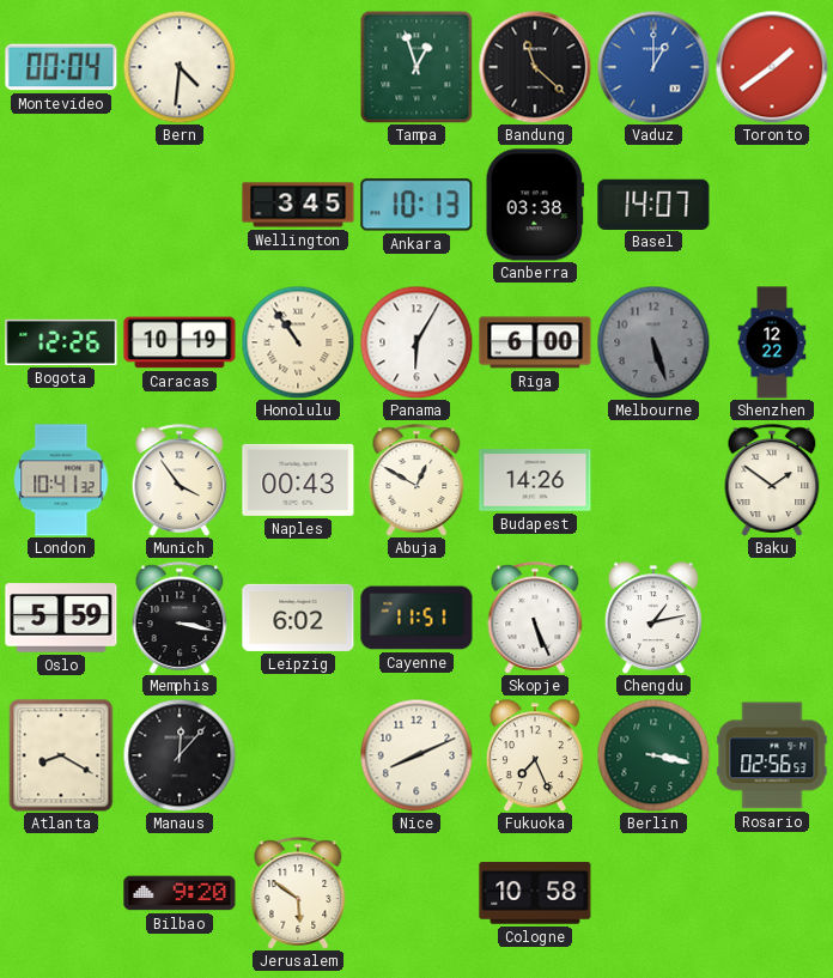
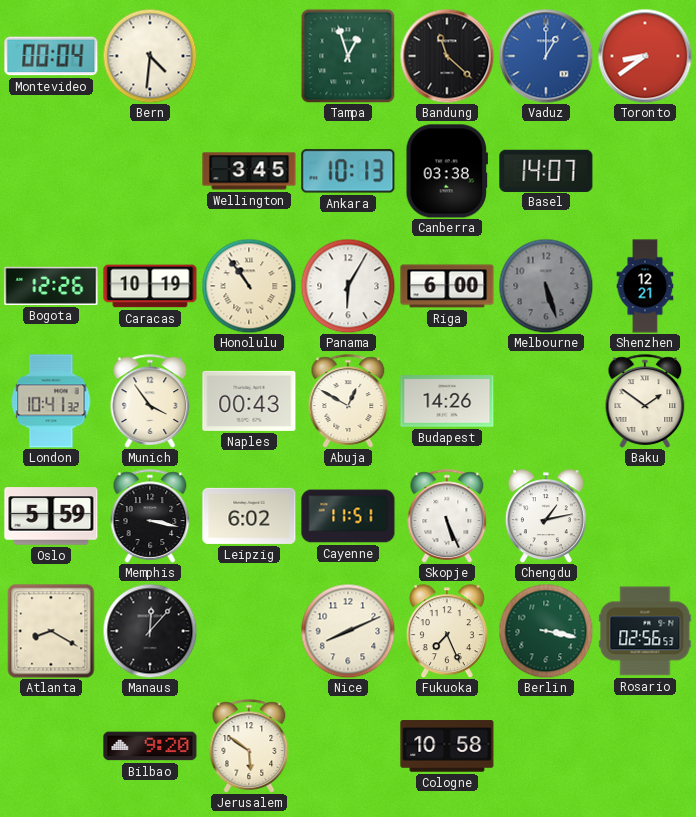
Toronto: 1:39 -> 8:39 (645, 56)
Shenzhen: 12:22 -> 12:21 (645, 286)
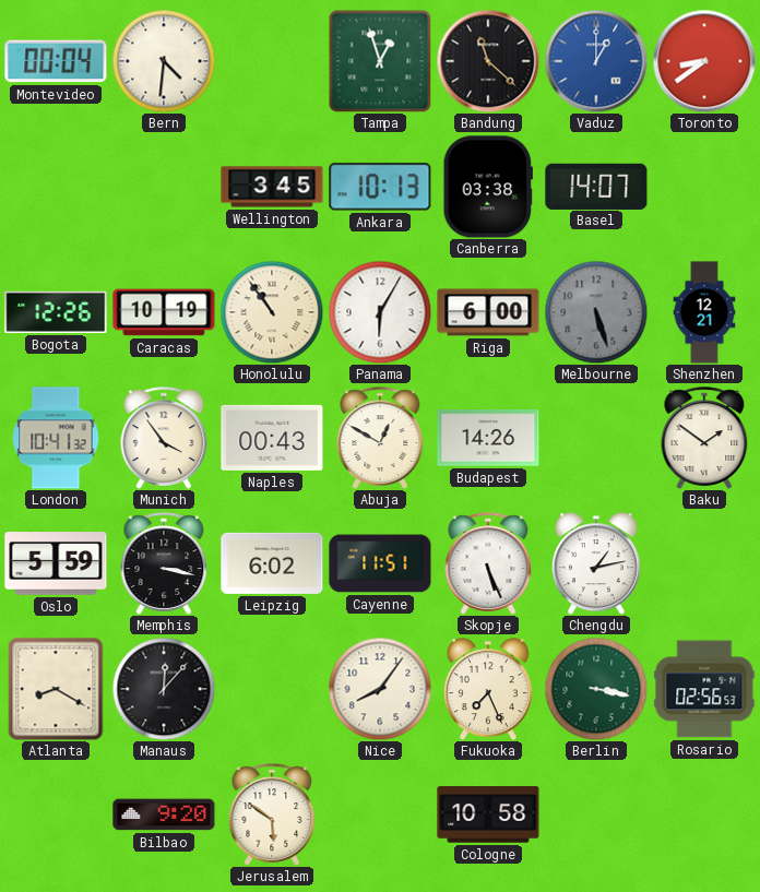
Nice: 8:11 -> 8:06 (380, 689)
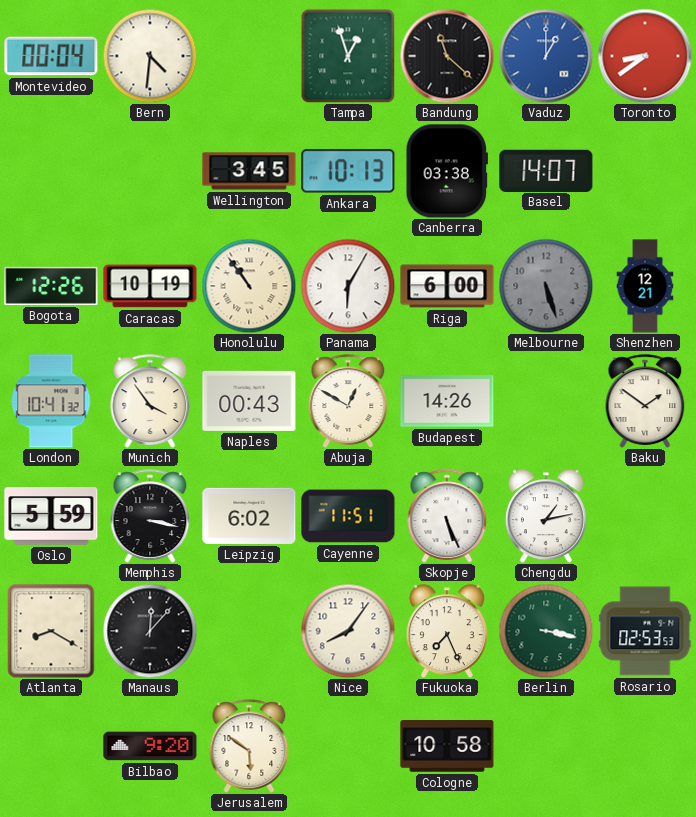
Rosario: 02:56 -> 02:53 (645, 631)
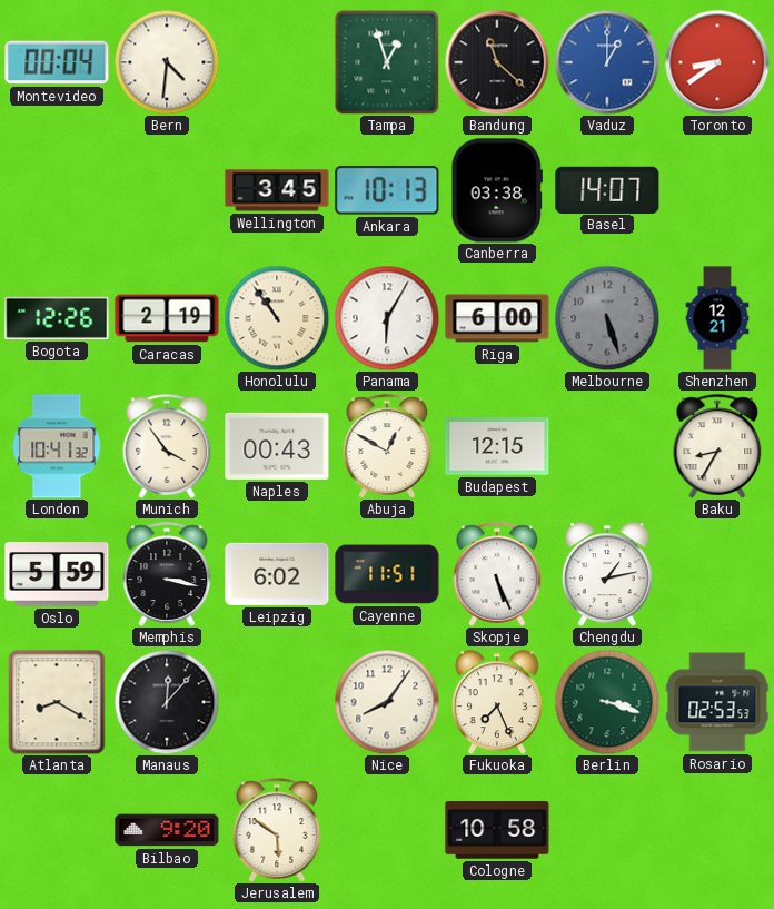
Caracas: 10:19 -> 2:19 (167, 318)
Budapest: 14:26 -> 12:15 (497, 446)
Baku: 1:51 -> 8:35 (717, 446)
Berlin: 3:17 -> 3:18 (607, 702)
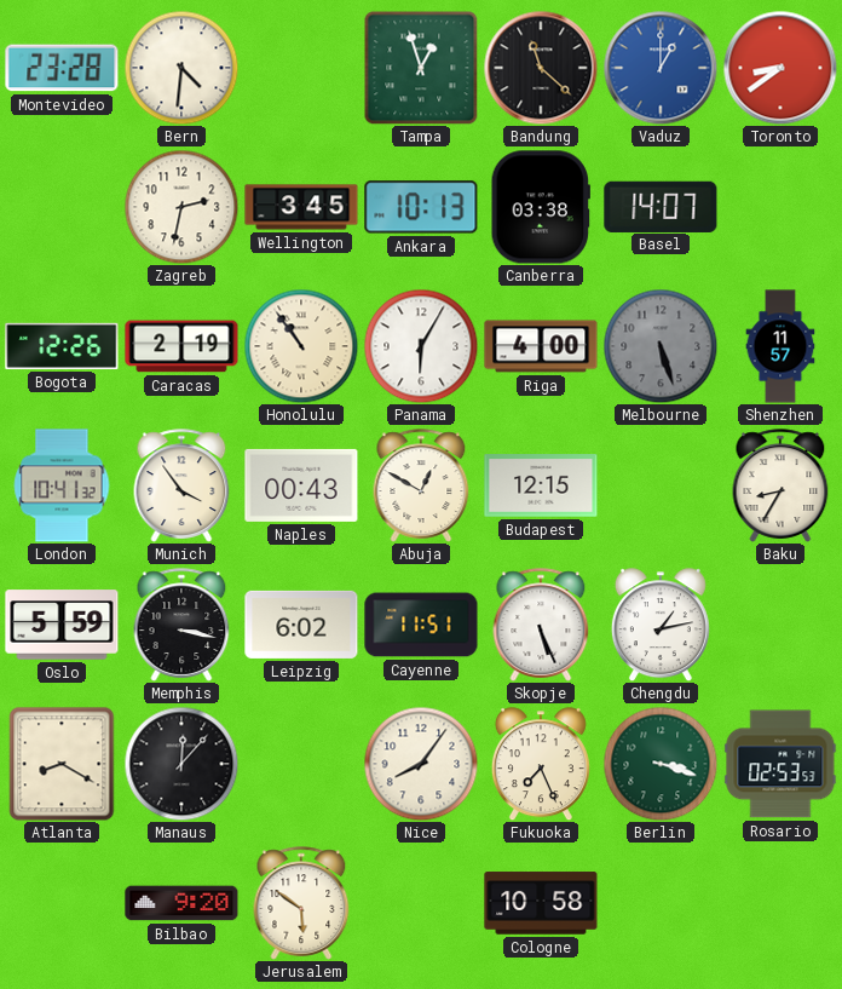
Montevideo: 00:04 -> 23:28 (62, 68)
Zagreb: none -> 2:32 (181, 207)
Riga: 6:00 -> 4:00 (541, 346)
Shenzhen: 12:21 -> 11:57 (780, 346)
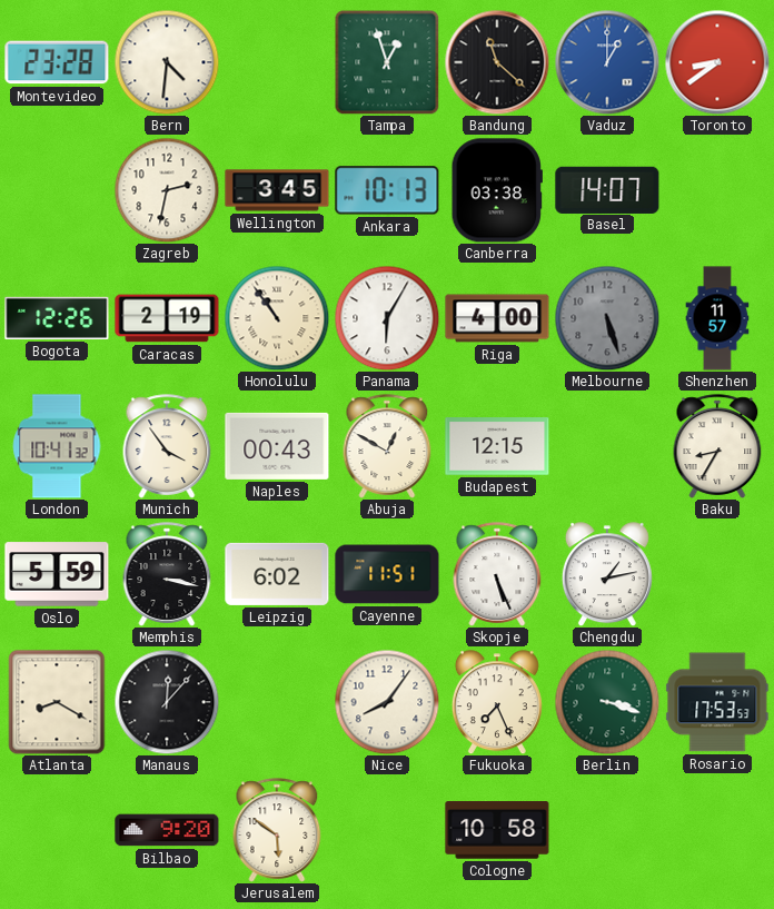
Rosario: 02:53 -> 17:53 (717, 702)
